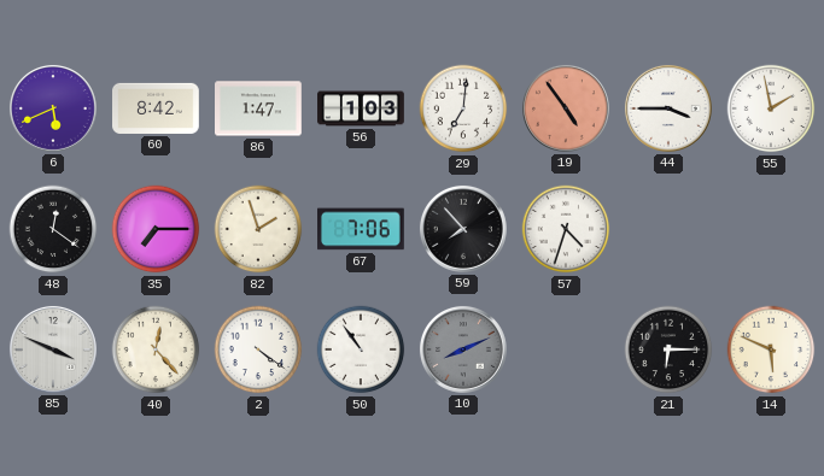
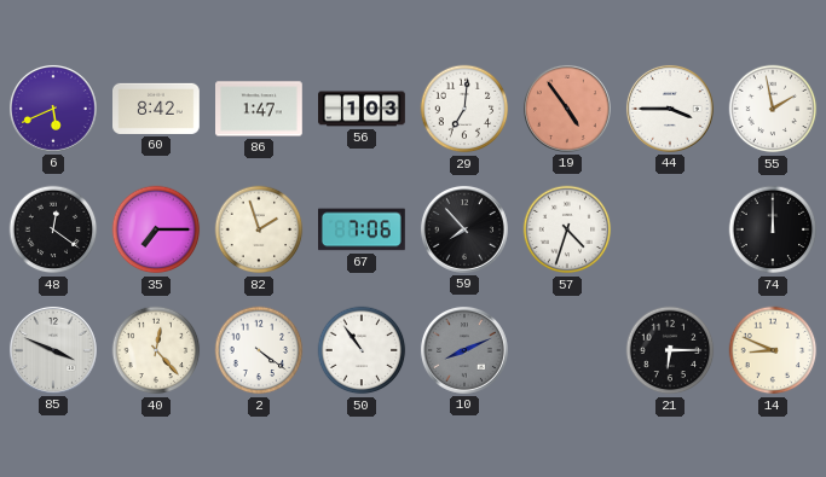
74: none -> 12:00 (773, 229)
14: 5:49 -> 8:49 (773, 350)
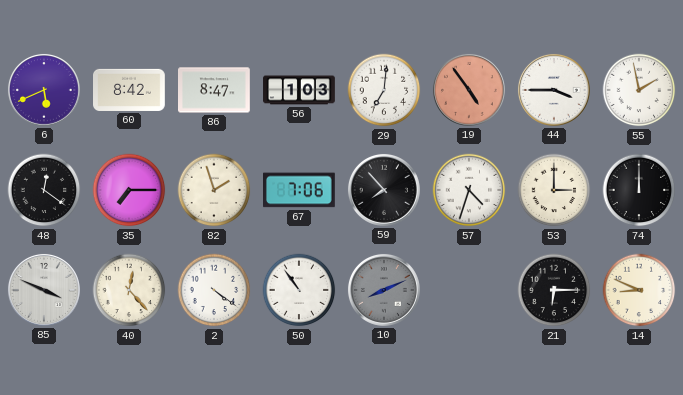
86: 1:47 -> 8:47 (215, 90)
53: none -> 3:00 (554, 190)
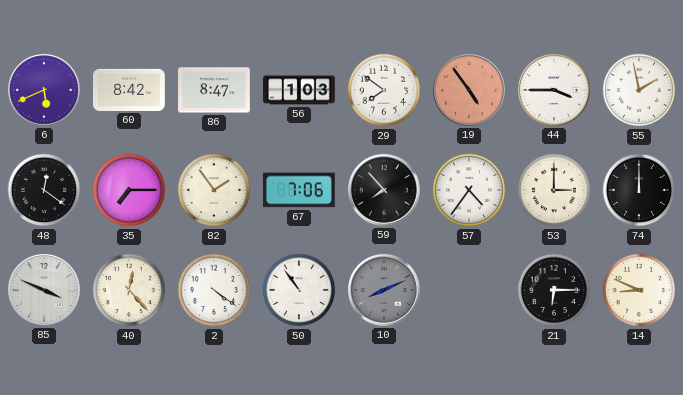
29: 7:01 -> 7:51 (384, 90)
82: 1:57 -> 1:54 (214, 190)
57: 4:33 -> 4:36 (469, 190)
